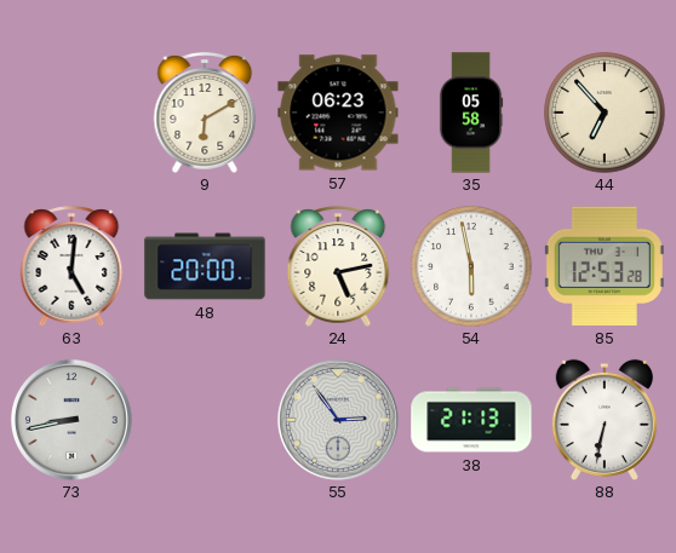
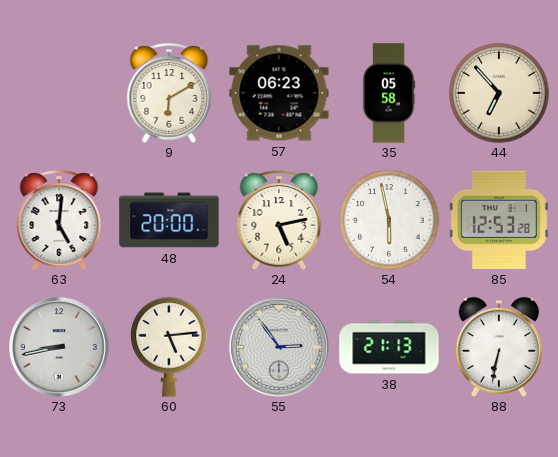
60: none -> 5:14 (169, 347)
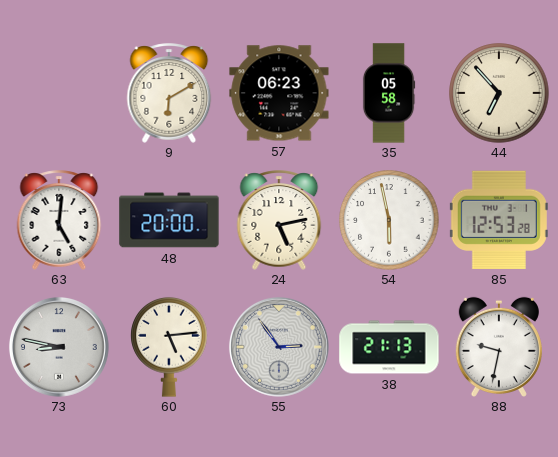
73: 8:43 -> 8:47 (59, 347)
88: 6:32 -> 9:32 (499, 346)
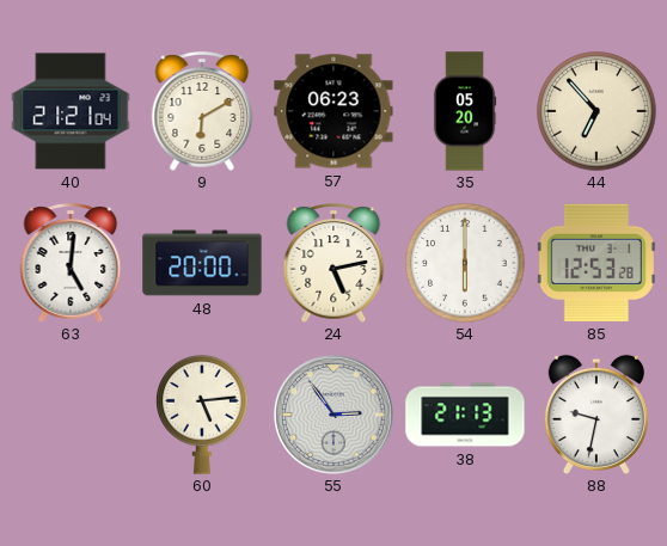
40: none -> 21:21 (71, 111)
35: 05:58 -> 05:20 (465, 111)
54: 5:58 -> 6:00 (465, 263)
73: 8:47 -> none (59, 347)
